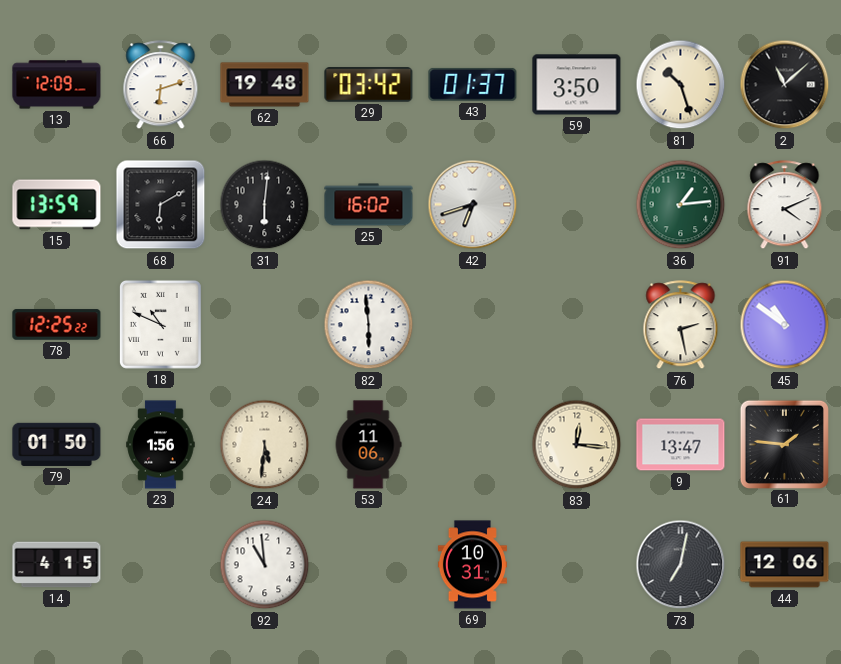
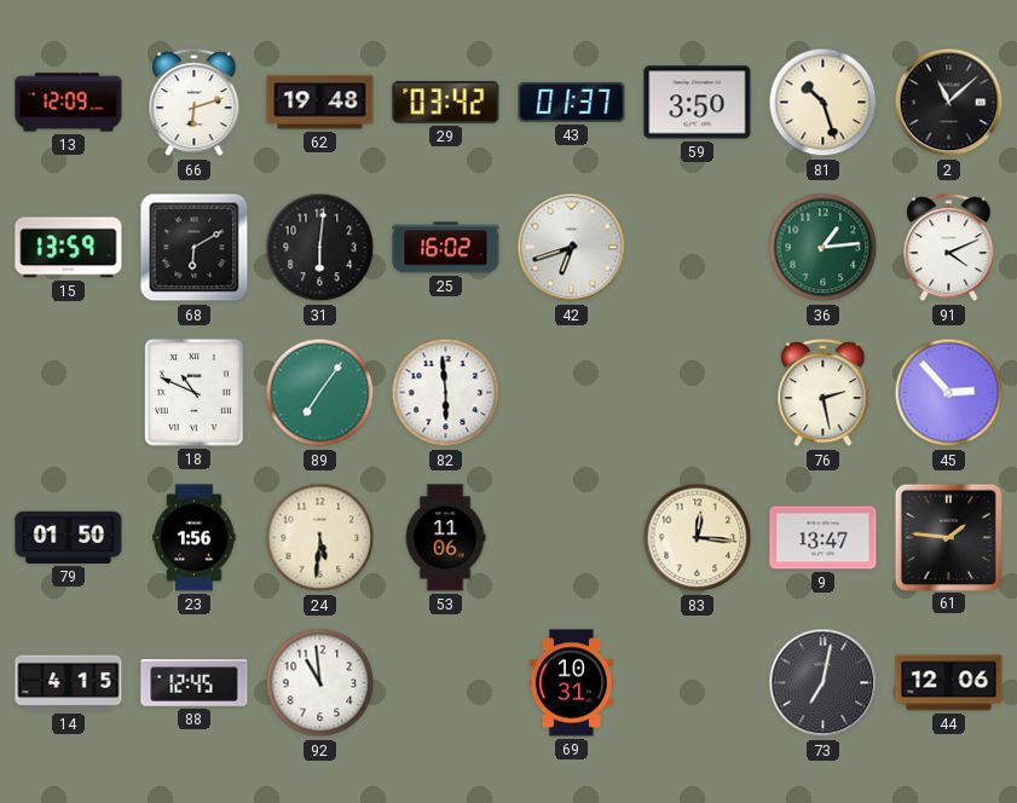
78: 12:25 -> none (57, 325)
89: none -> 7:06 (320, 393)
45: 10:51 -> 2:53 (949, 393)
88: none -> 12:45 (195, 683)
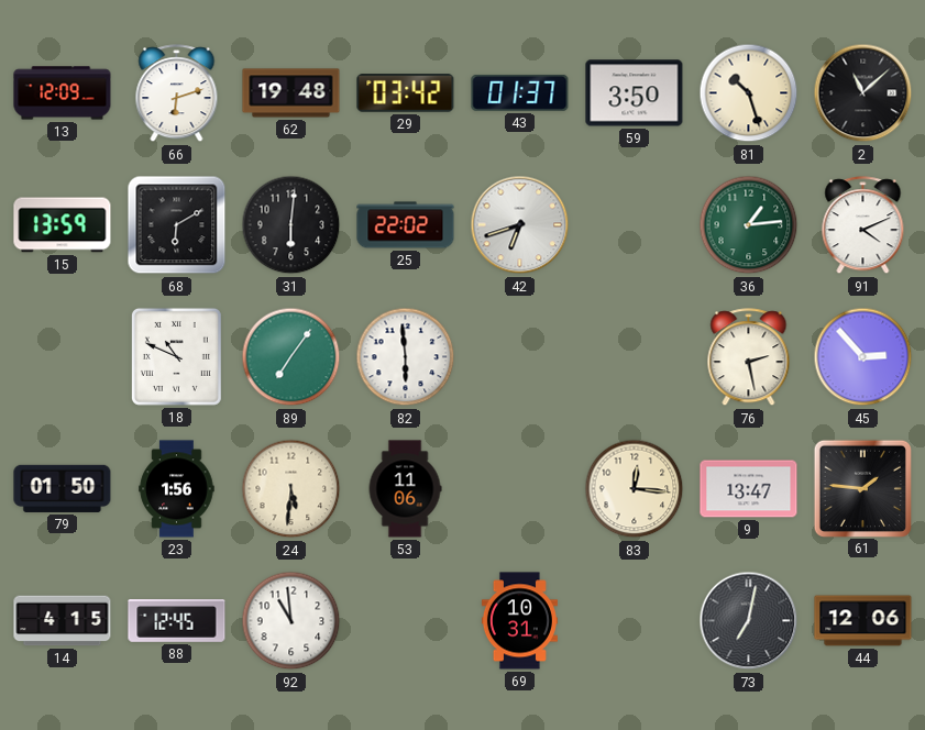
25: 16:02 -> 22:02 (406, 225)
